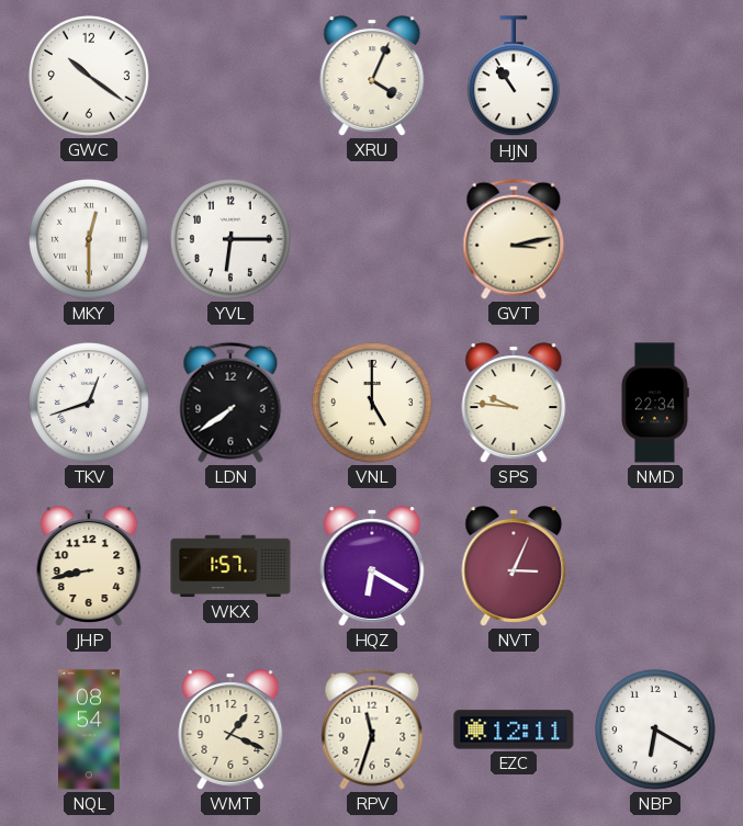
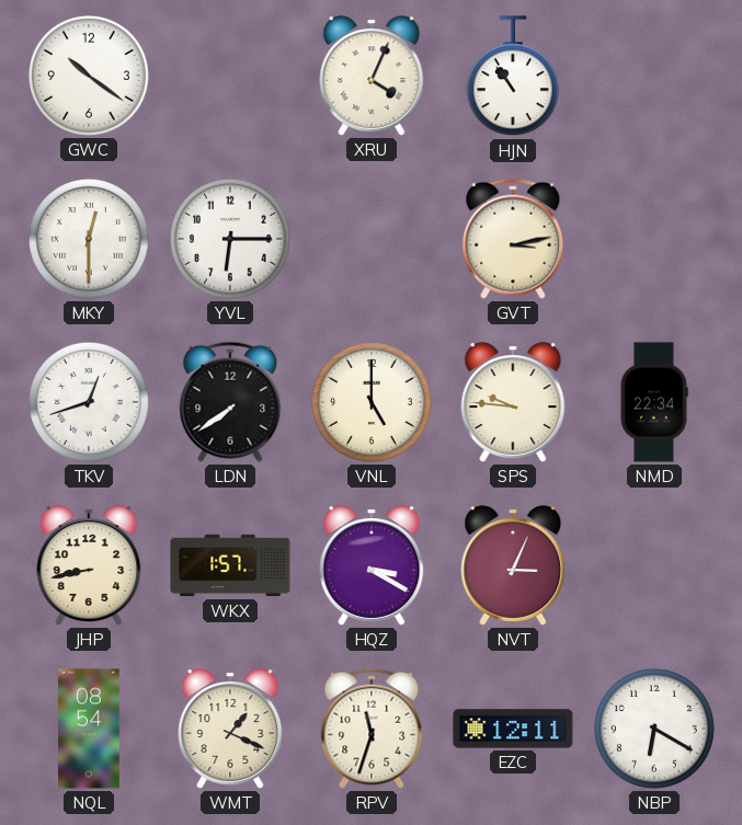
HQZ: 6:20 -> 3:20 (372, 565)
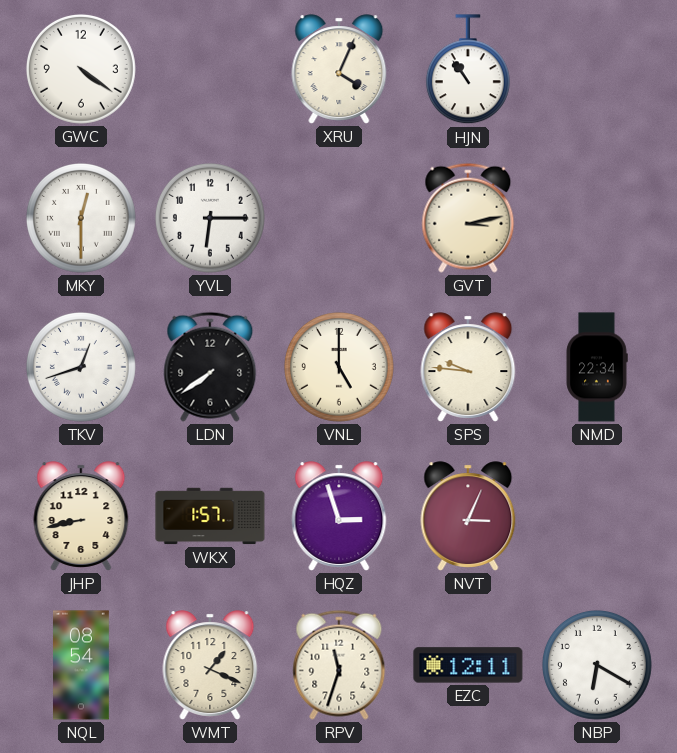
GWC: 10:21 -> 4:21 (81, 69)
HQZ: 3:20 -> 2:57 (339, 516)
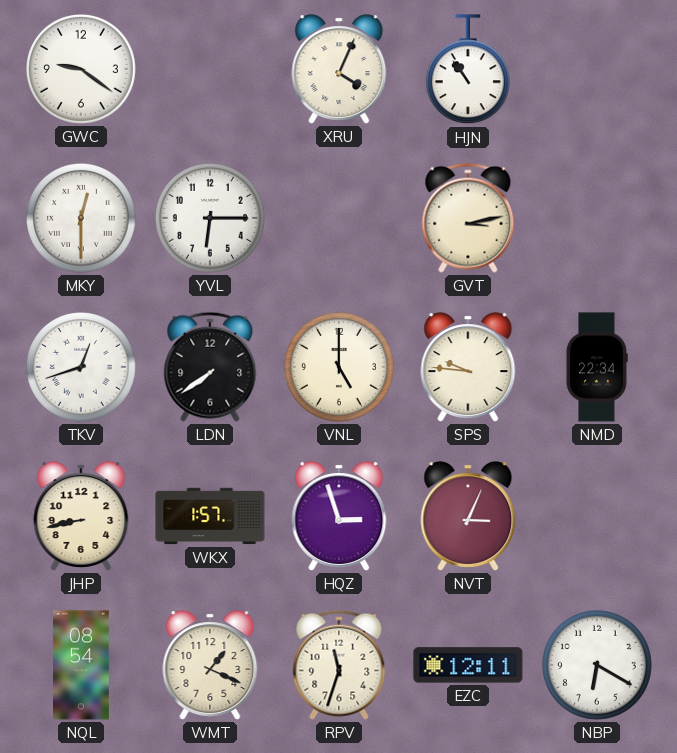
GWC: 4:21 -> 9:21 (81, 69)
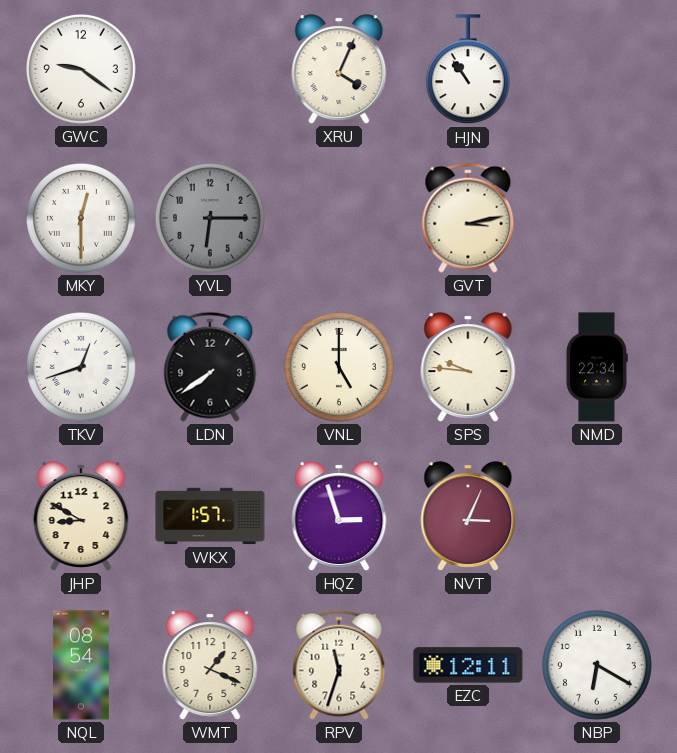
YVL dial: white -> grey (210, 218)
JHP: 8:43 -> 8:50 (81, 516)
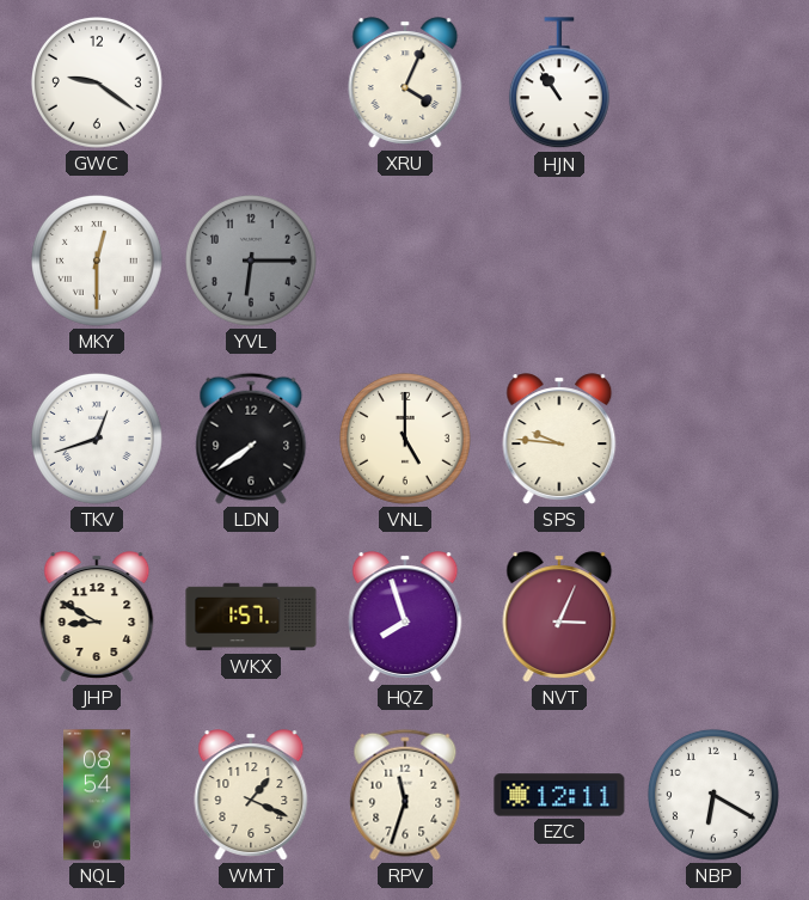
GVT: 3:13 -> none (468, 218)
NMD: 22:34 -> none (597, 367)
HQZ: 2:57 -> 7:57 (405, 617)
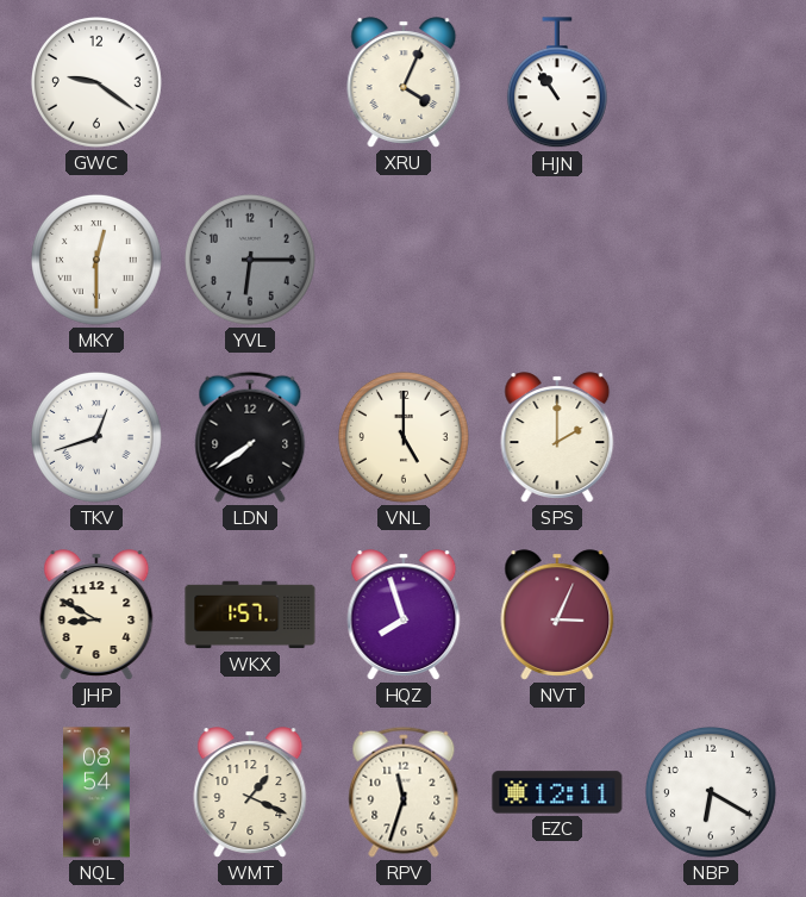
SPS: 9:46 -> 2:00 (557, 437)
